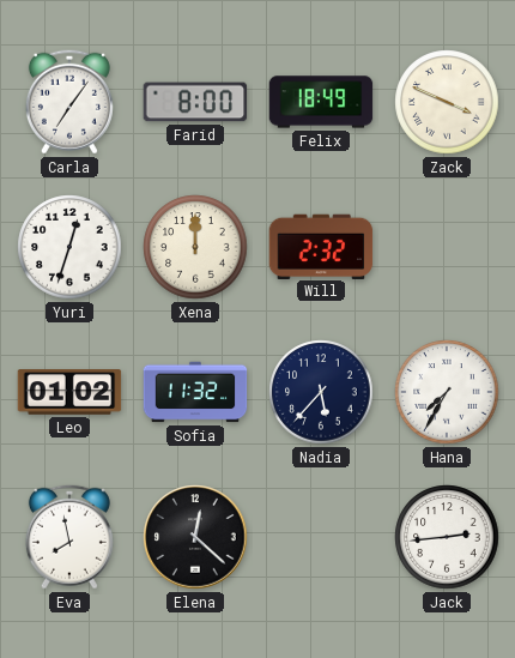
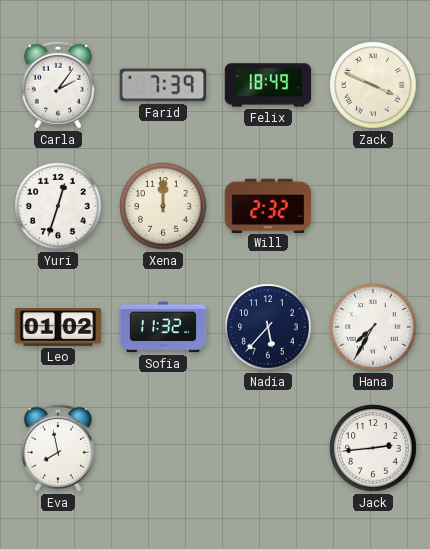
Carla: 7:06 -> 2:06 (58, 85)
Farid: 8:00 -> 7:39 (163, 85)
Elena: 12:22 -> none (195, 537)
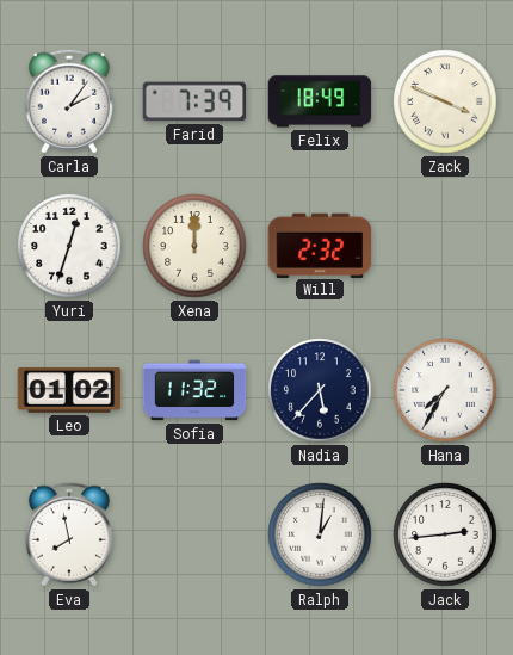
Ralph: none -> 1:01 (320, 534)
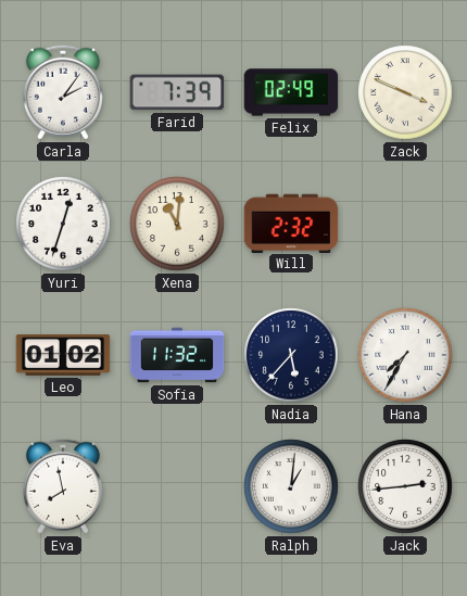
Felix: 18:49 -> 02:49 (291, 92)
Xena: 12:00 -> 11:01 (177, 224)
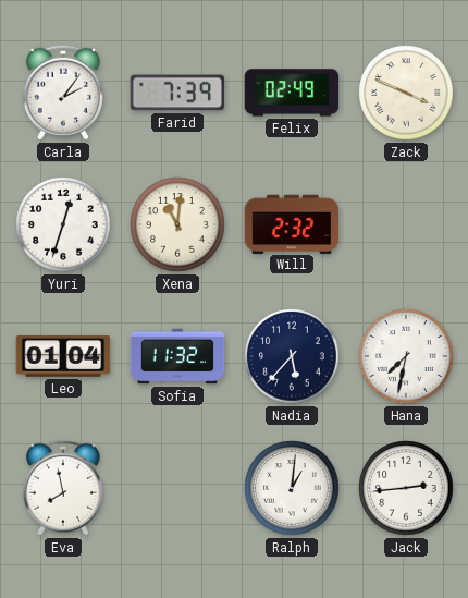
Leo: 01:02 -> 01:04 (63, 356)
Hana: 7:35 -> 7:32 (406, 356)
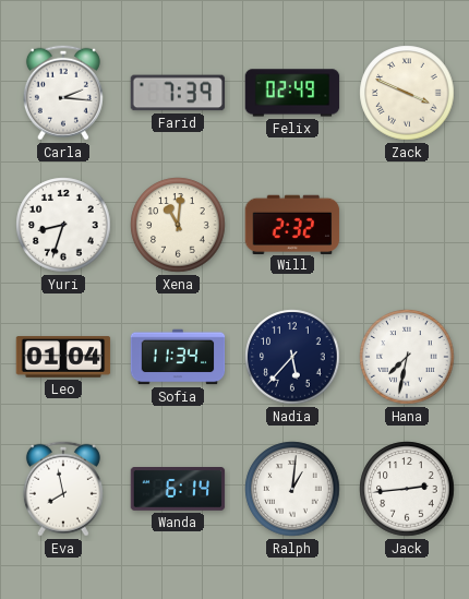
Carla: 2:06 -> 2:16 (63, 93)
Yuri: 12:33 -> 8:33 (63, 225)
Sofia: 11:32 -> 11:34 (178, 357)
Wanda: none -> 6:14 (178, 489)
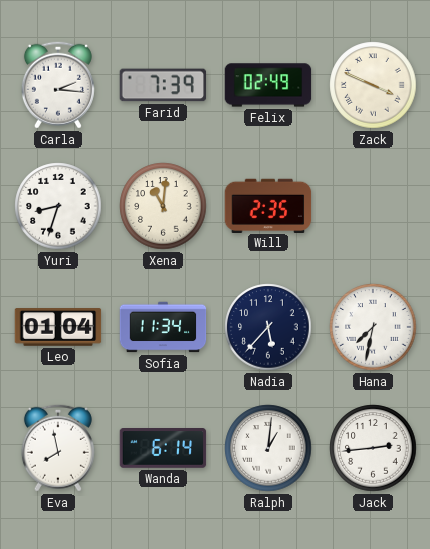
Will: 2:32 -> 2:35 (268, 205)
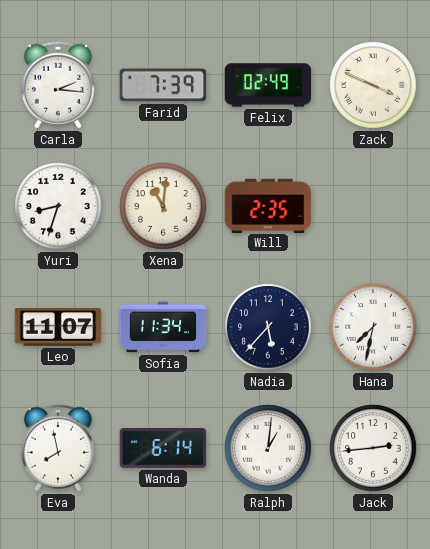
Leo: 01:04 -> 11:07 (58, 327)
